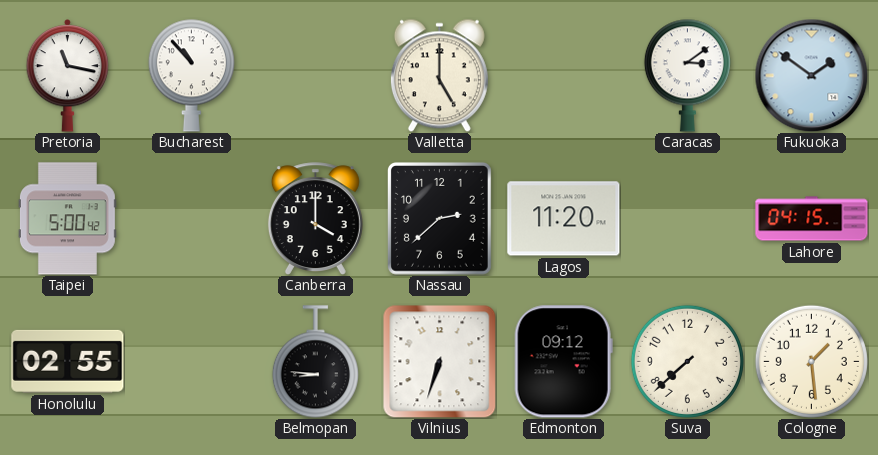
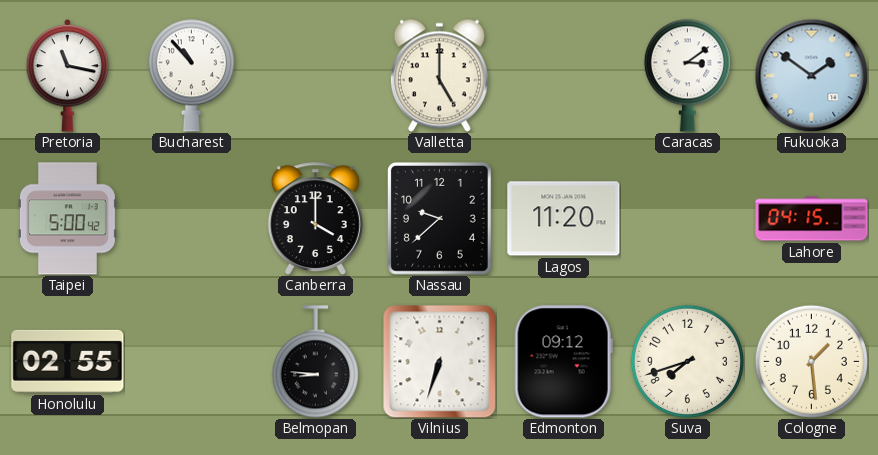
Nassau: 2:38 -> 9:38 (440, 219)
Suva: 7:38 -> 7:42 (687, 361)
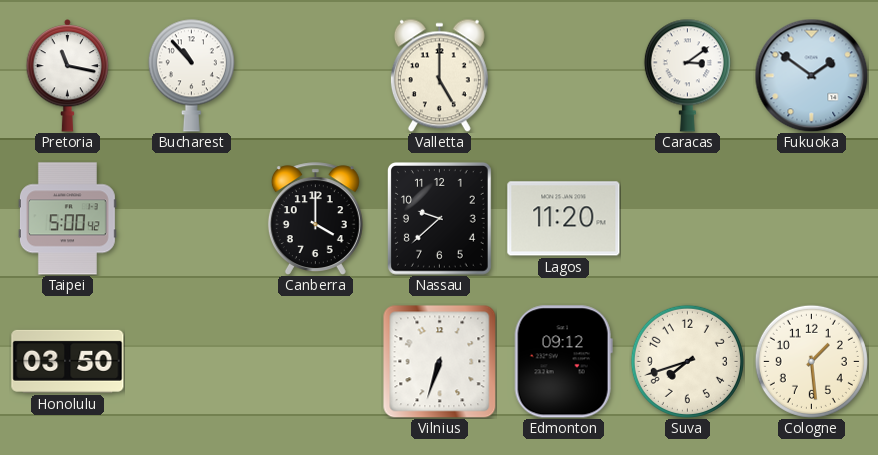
Lahore: 04:15 -> none (812, 219)
Honolulu: 02:55 -> 03:50 (68, 361)
Belmopan: 8:46 -> none (315, 362)
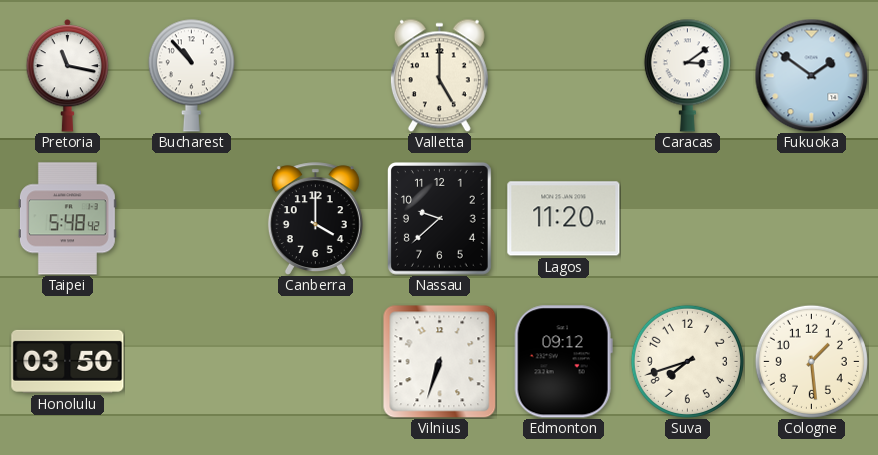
Taipei: 5:00 -> 5:48 (67, 219)
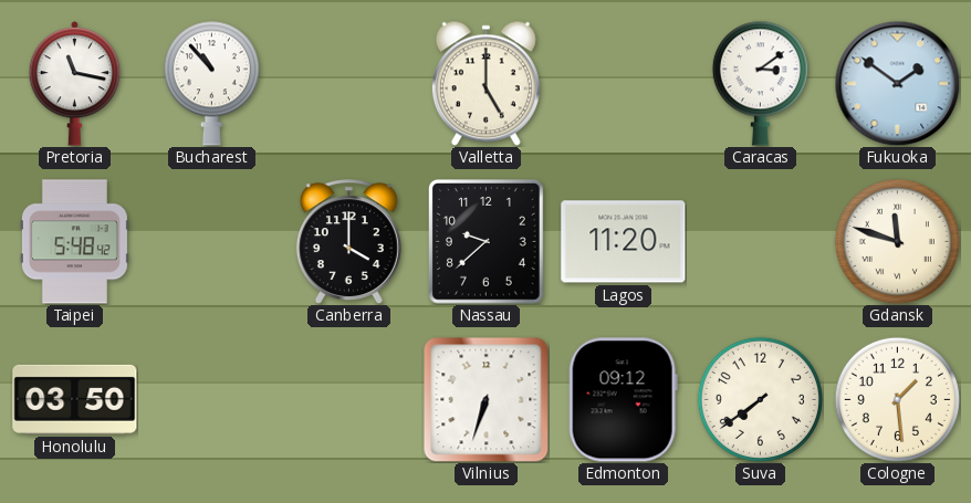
Gdansk: none -> 11:48 (897, 241)
Suva: 7:42 -> 7:39 (760, 399)
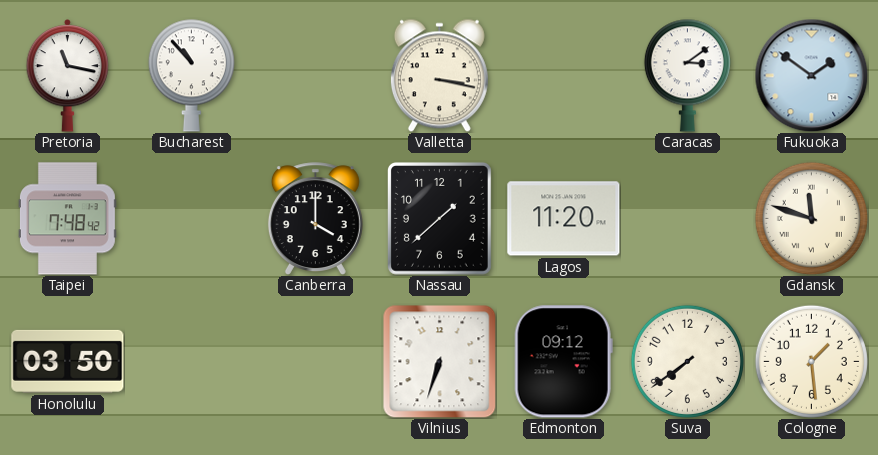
Valletta: 5:00 -> 3:17 (439, 75)
Taipei: 5:48 -> 7:48 (67, 219)
Nassau: 9:38 -> 1:38 (440, 219)
